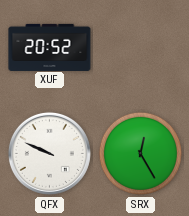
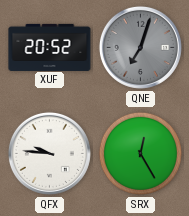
QNE: none -> 7:03 (140, 47)
QFX: 9:49 -> 9:46 (49, 153)
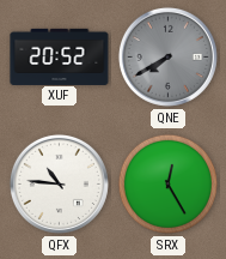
QNE: 7:03 -> 7:40 (167, 56)
QFX: 9:46 -> 10:46 (59, 183)
